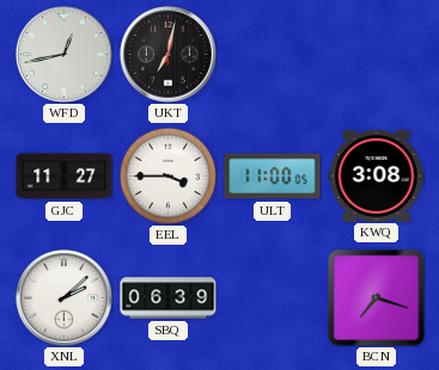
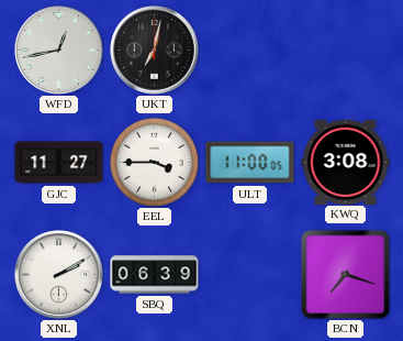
XNL: 2:08 -> 2:10 (59, 275)
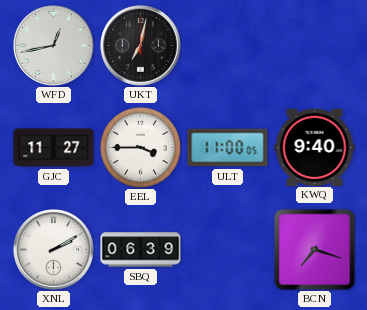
KWQ: 3:08 -> 9:40 (315, 147)
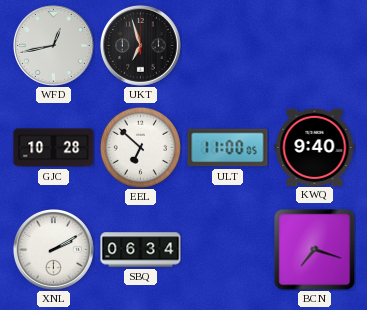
UKT: 7:02 -> 6:57 (141, 46)
GJC: 11:27 -> 10:28 (54, 148)
EEL: 3:45 -> 6:52 (140, 147)
SBQ: 06:39 -> 06:34 (141, 250)
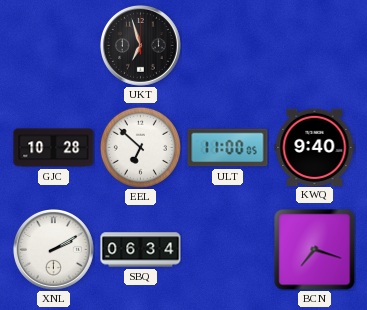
WFD: 12:43 -> none (54, 46)
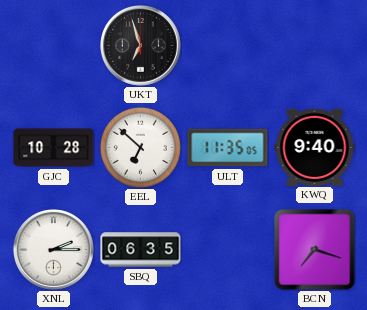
ULT: 11:00 -> 11:35 (228, 148)
XNL: 2:10 -> 2:15 (54, 250)
SBQ: 06:34 -> 06:35 (141, 250)
